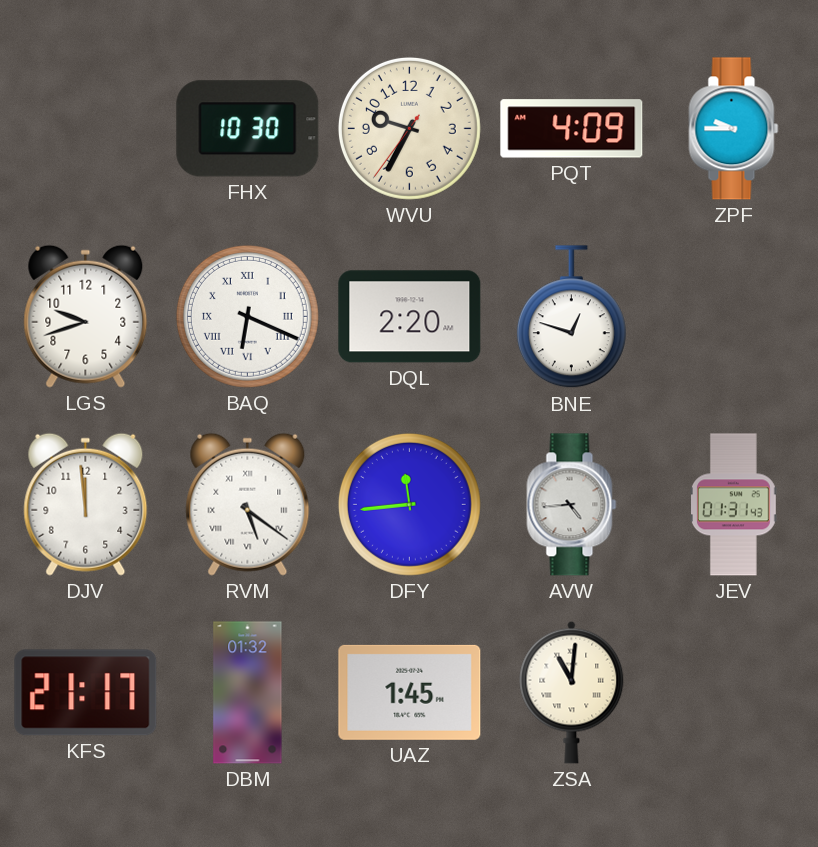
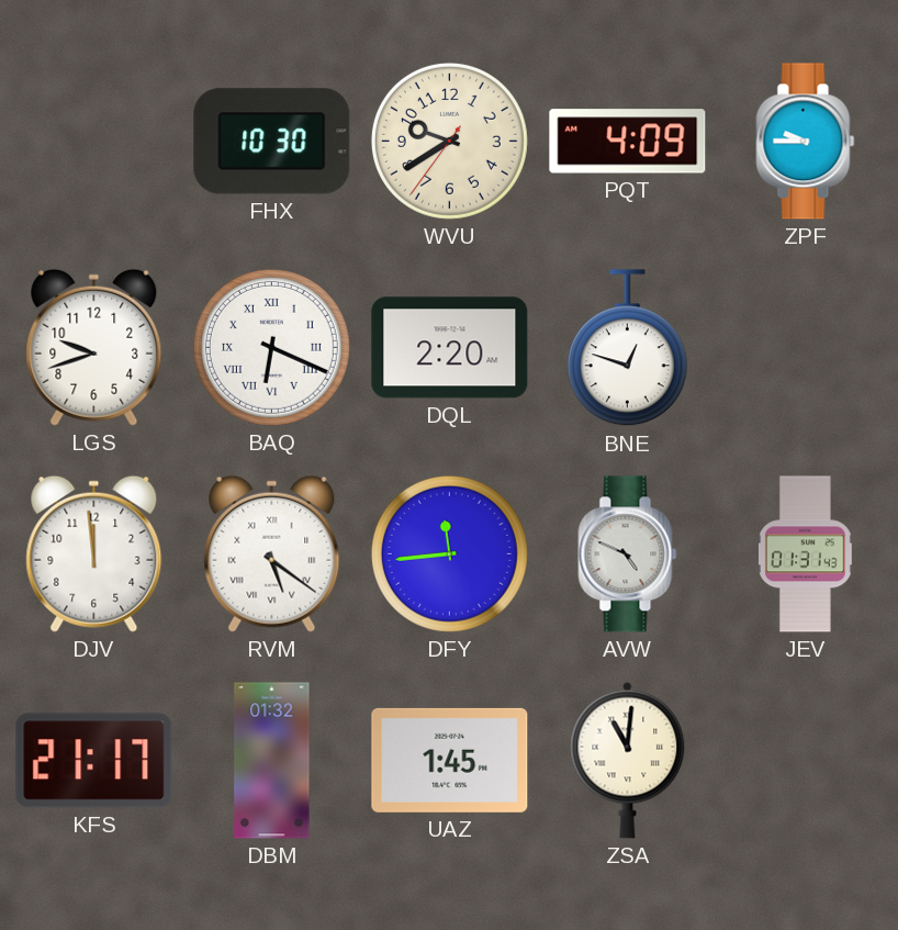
WVU: 9:34 -> 9:39 (449, 141)
AVW: 4:44 -> 4:49 (628, 554)
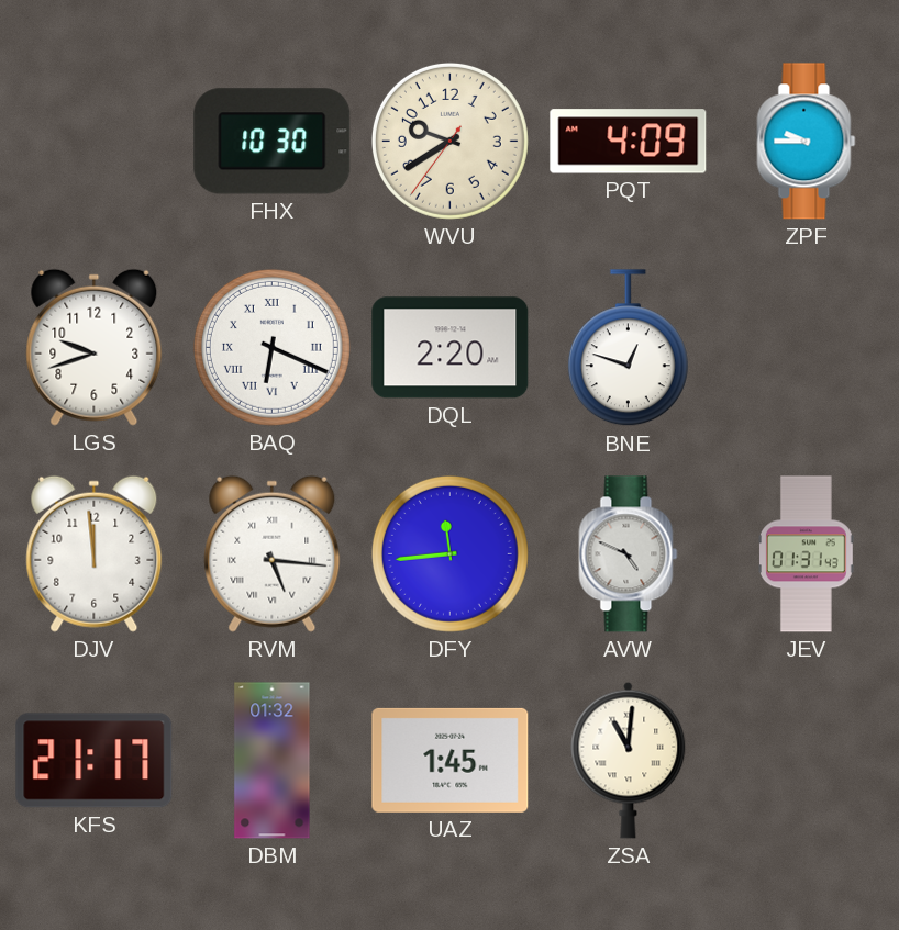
RVM: 5:21 -> 5:16 (273, 553)
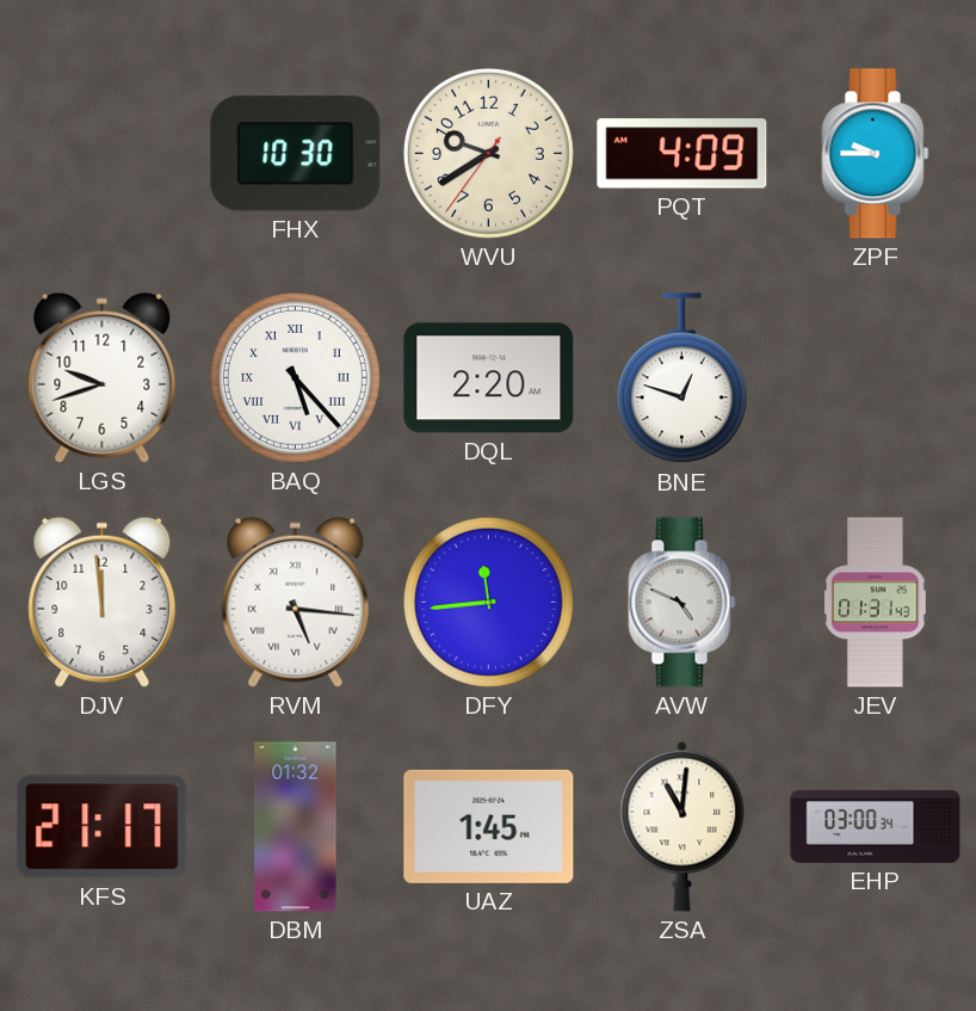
BAQ: 6:19 -> 5:23 (295, 377)
EHP: none -> 03:00 (876, 826)
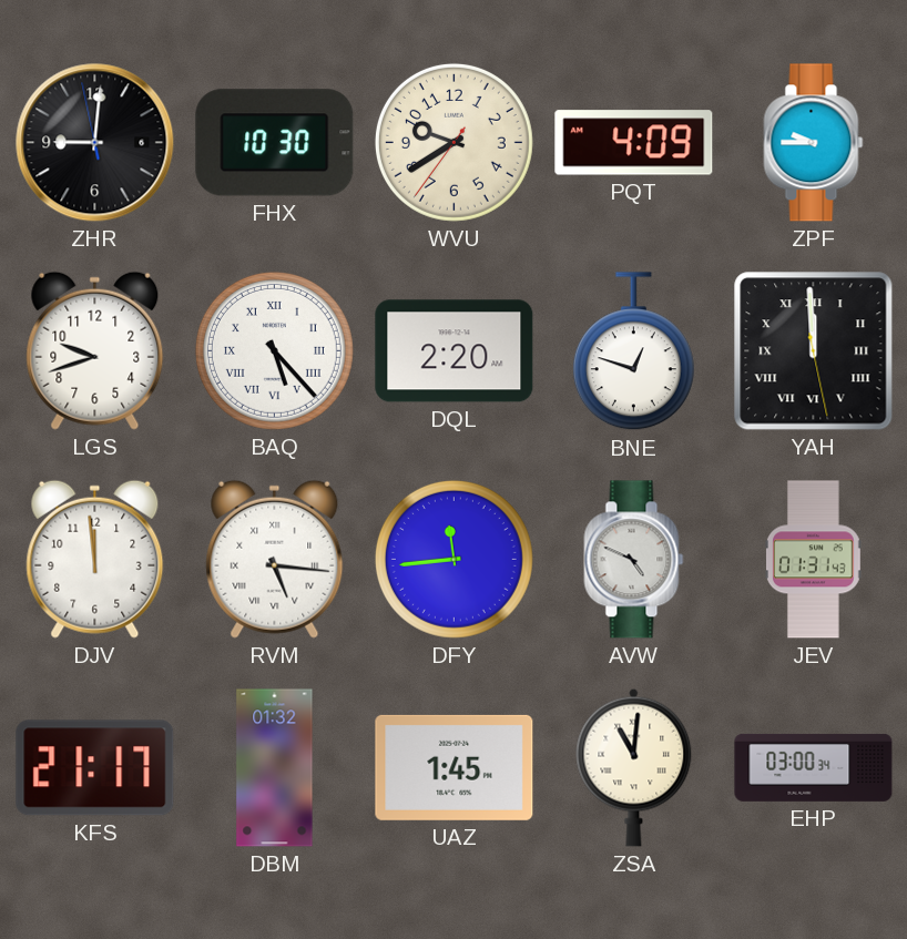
ZHR: none -> 9:00 (95, 143)
YAH: none -> 11:59 (814, 351)
